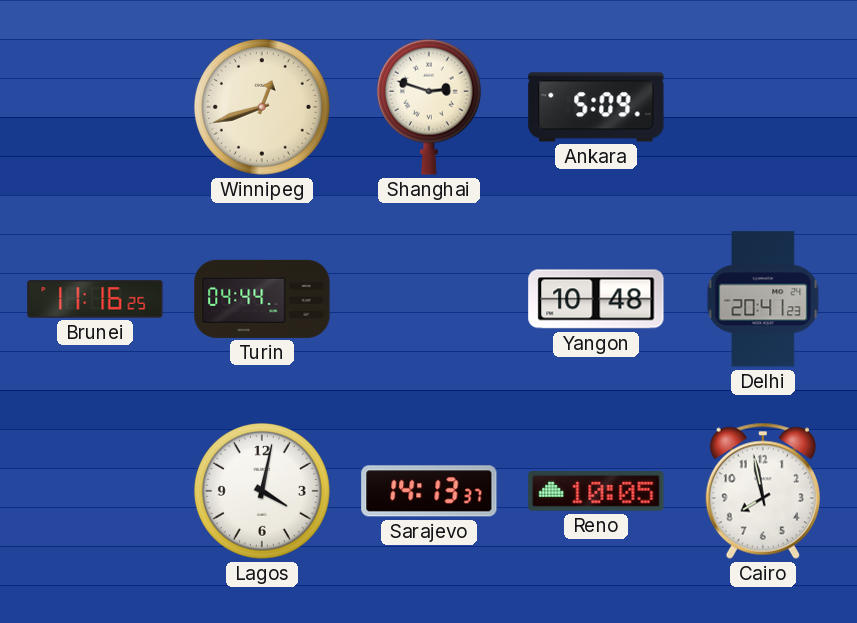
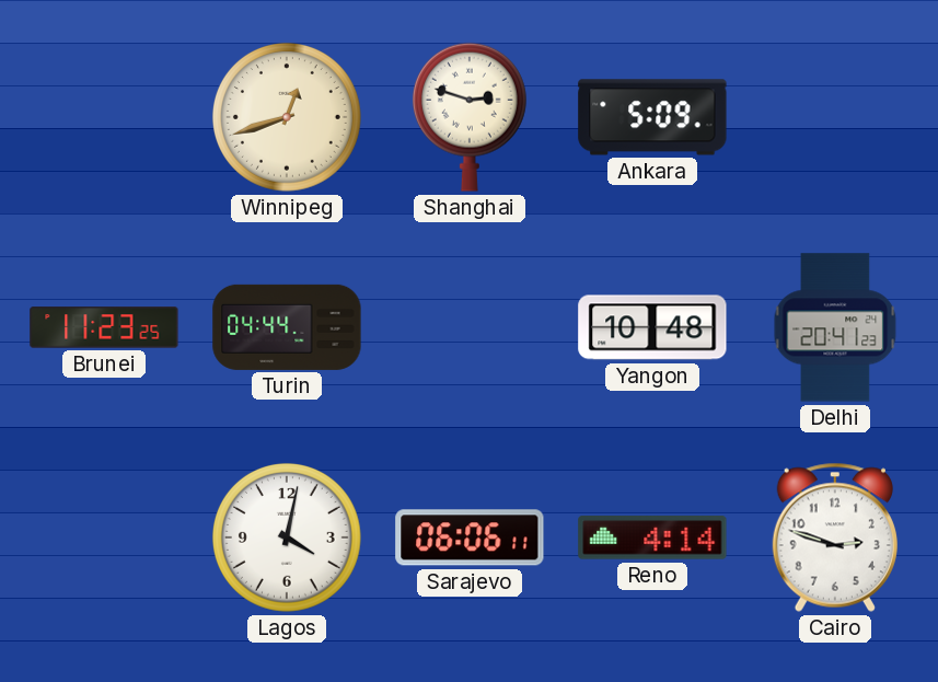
Brunei: 11:16 -> 11:23 (104, 327)
Sarajevo: 14:13 -> 06:06 (470, 537)
Reno: 10:05 -> 4:14 (652, 537)
Cairo: 7:58 -> 2:48 (835, 537)
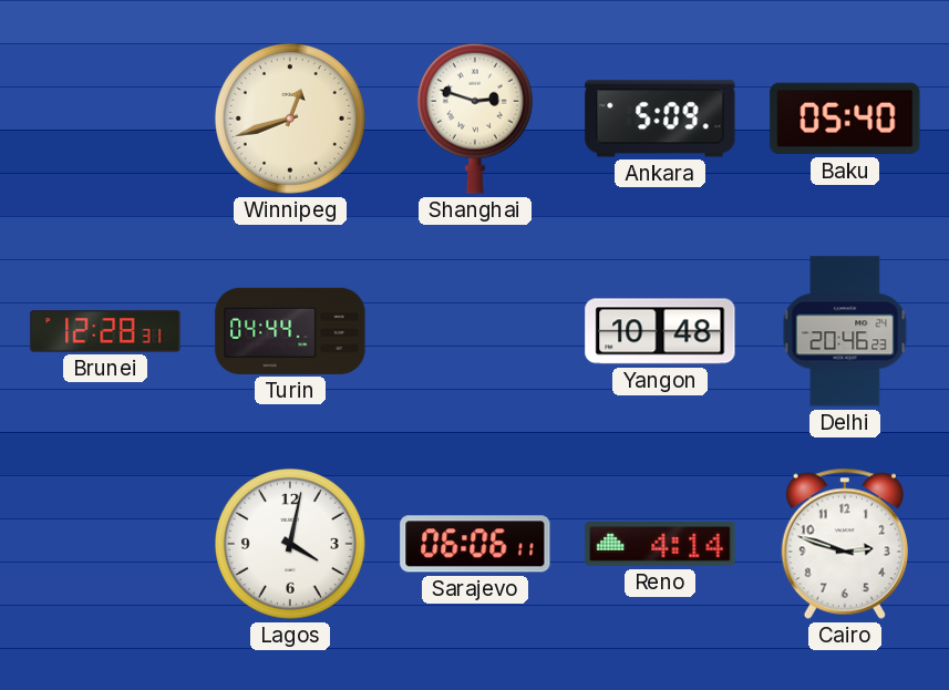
Baku: none -> 05:40 (845, 119)
Brunei: 11:23 -> 12:28 (105, 331)
Delhi: 20:41 -> 20:46 (845, 331)
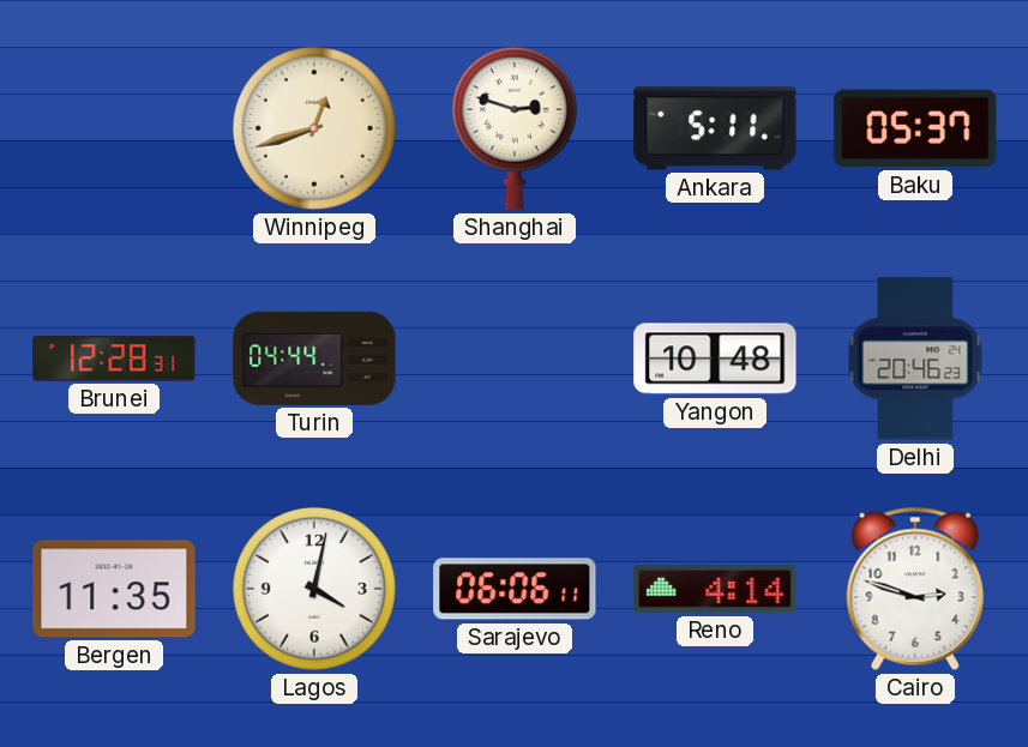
Ankara: 5:09 -> 5:11 (715, 128)
Baku: 05:40 -> 05:37 (915, 128)
Bergen: none -> 11:35 (114, 589)
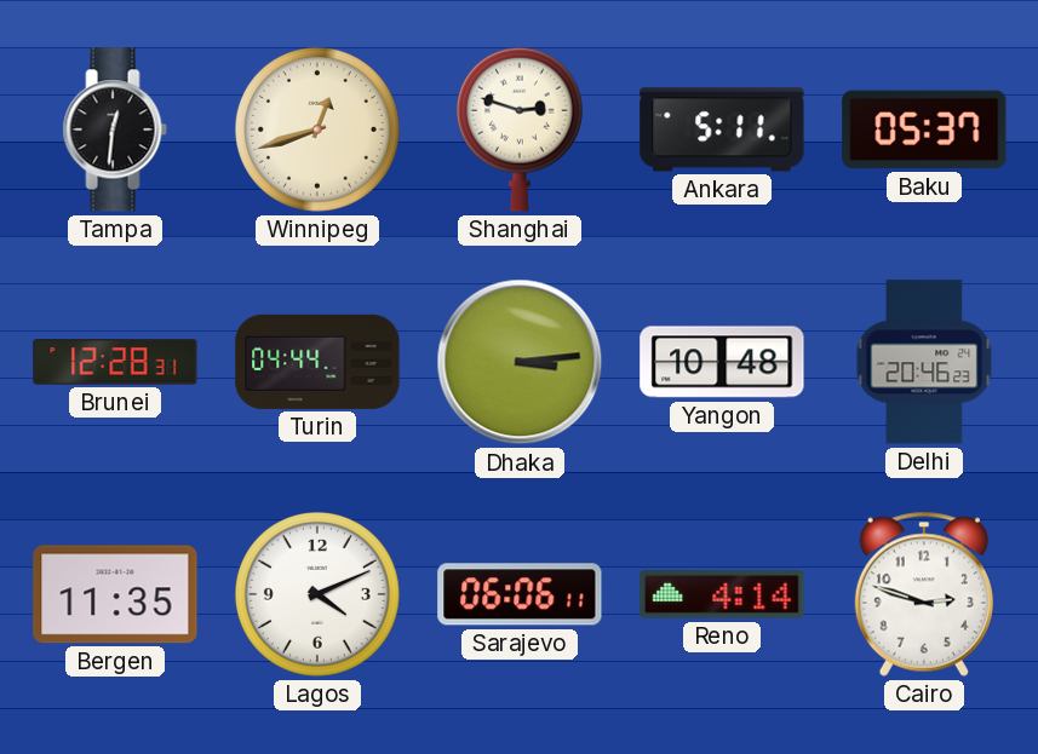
Tampa: none -> 12:31 (115, 129)
Dhaka: none -> 3:14 (520, 362)
Lagos: 4:02 -> 4:11 (317, 594)
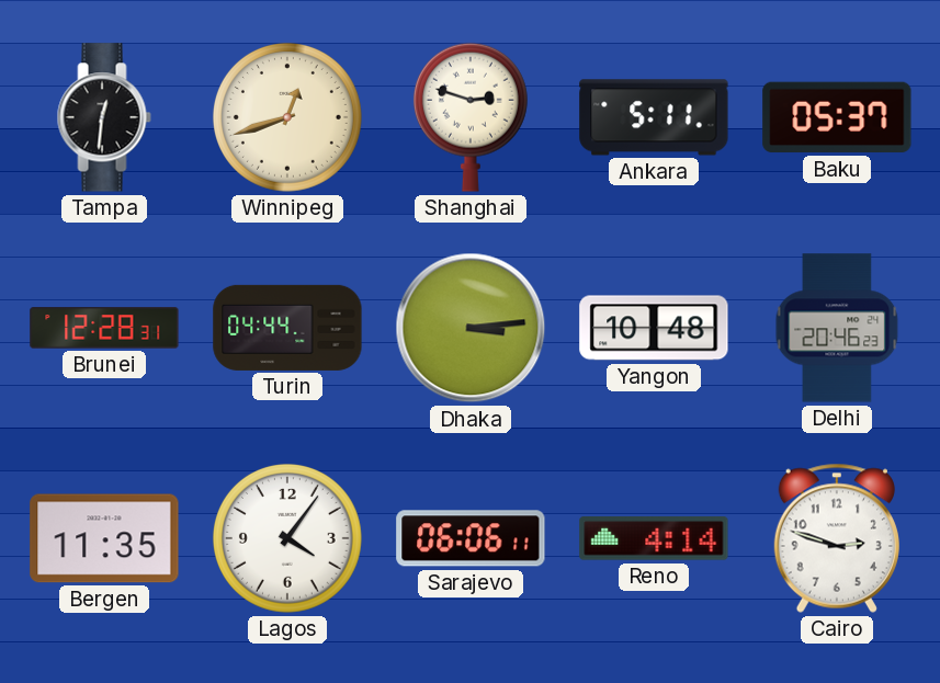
Lagos: 4:11 -> 4:06 (287, 538)
